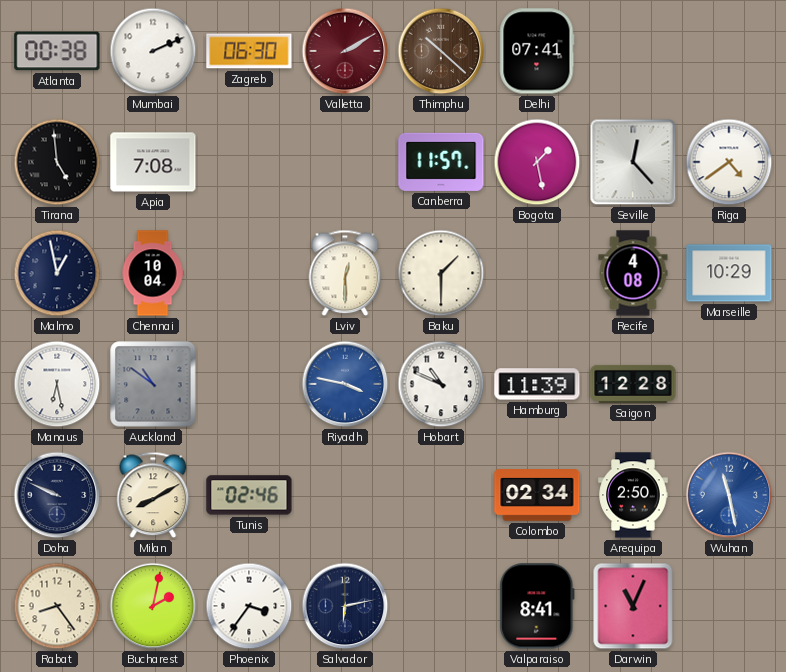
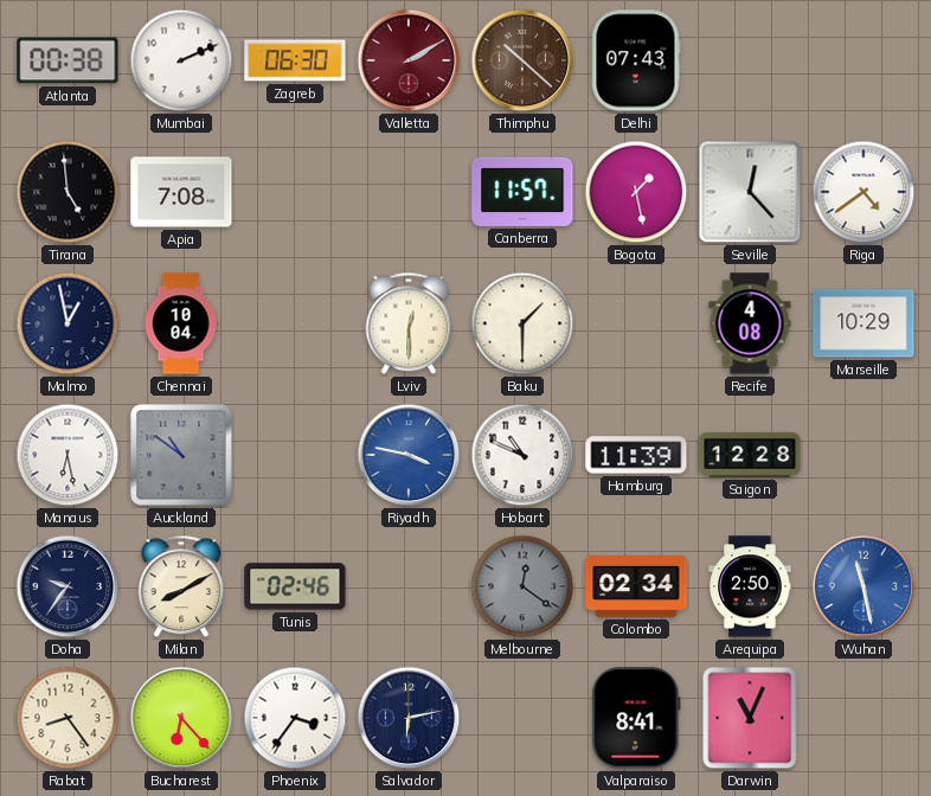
Delhi: 07:41 -> 07:43 (636, 60)
Doha: 9:49 -> 9:36 (68, 586)
Melbourne: none -> 12:21 (522, 586)
Bucharest: 2:02 -> 6:23 (181, 718)
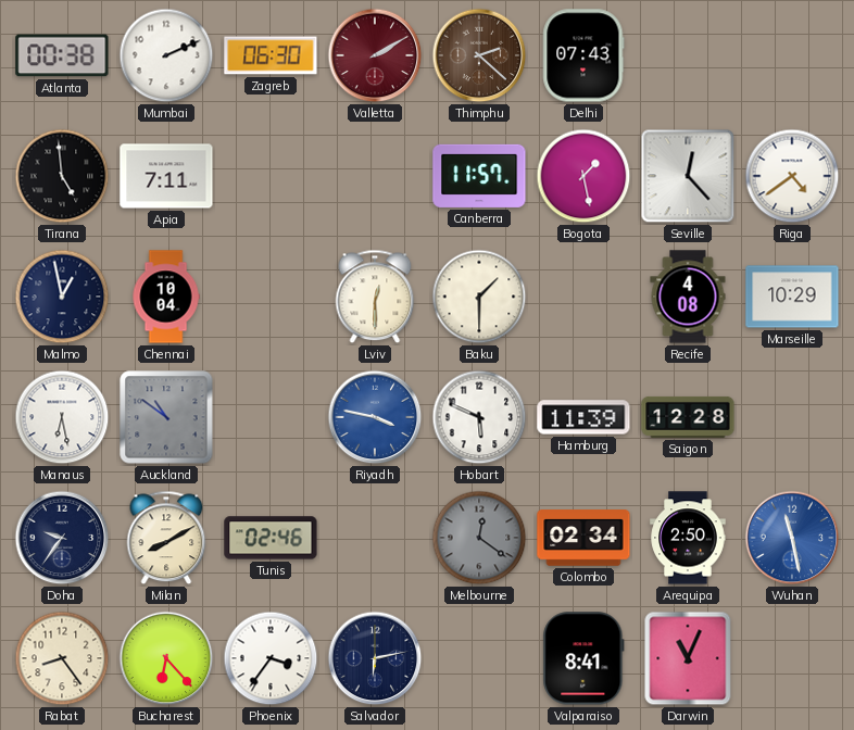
Thimphu: 10:22 -> 2:22 (479, 55)
Apia: 7:08 -> 7:11 (166, 176)
Hobart: 10:49 -> 5:49 (479, 417)
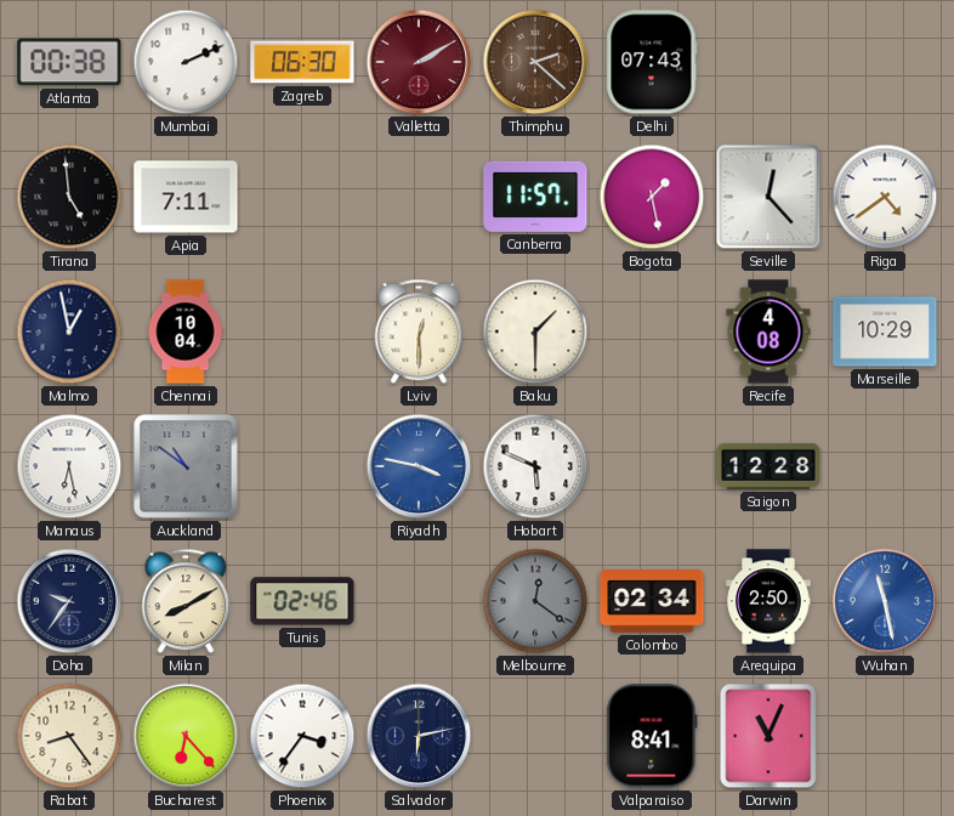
Hamburg: 11:39 -> none (583, 417)
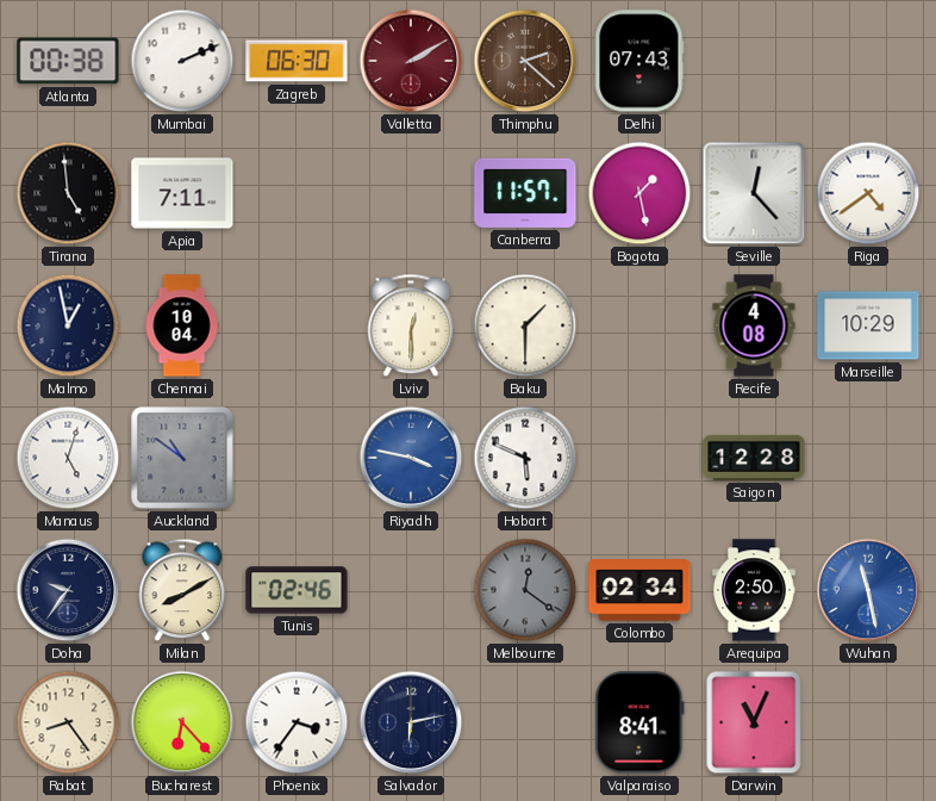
Manaus: 6:28 -> 5:03 (68, 458)
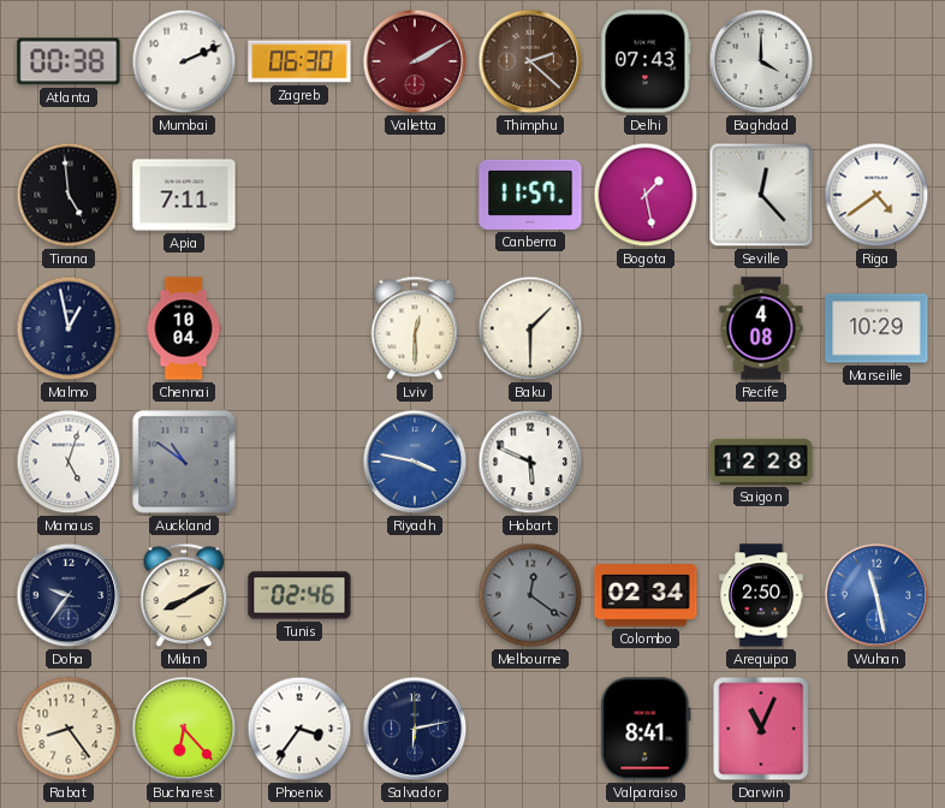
Baghdad: none -> 4:00 (761, 61)
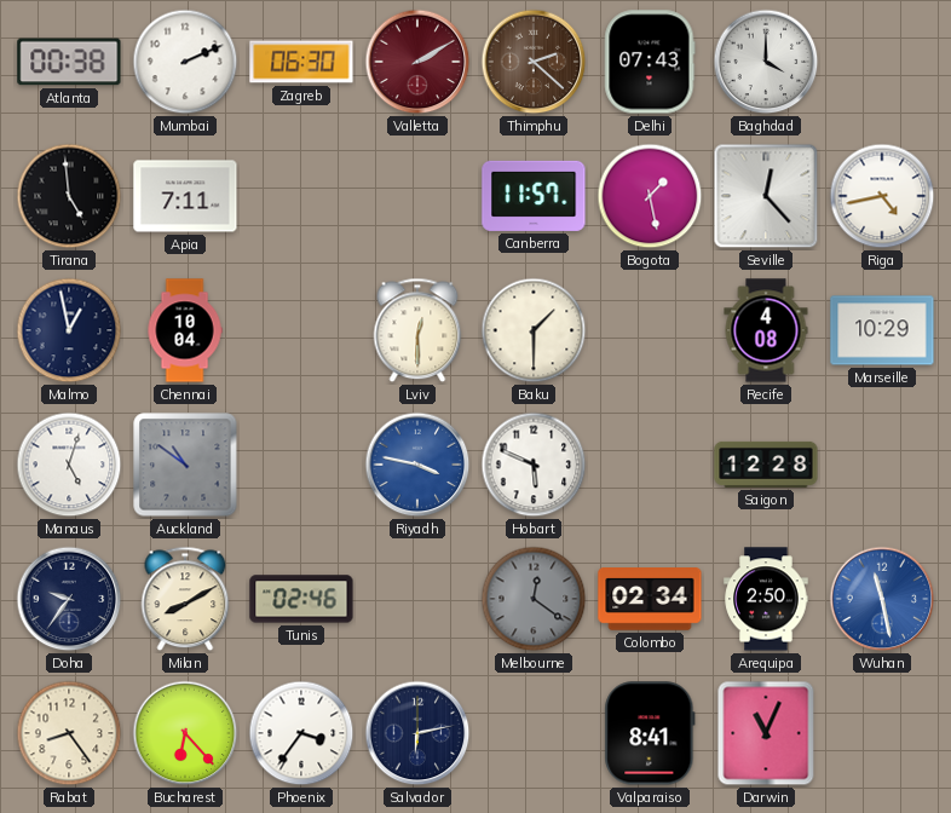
Riga: 4:39 -> 4:43 (882, 196)
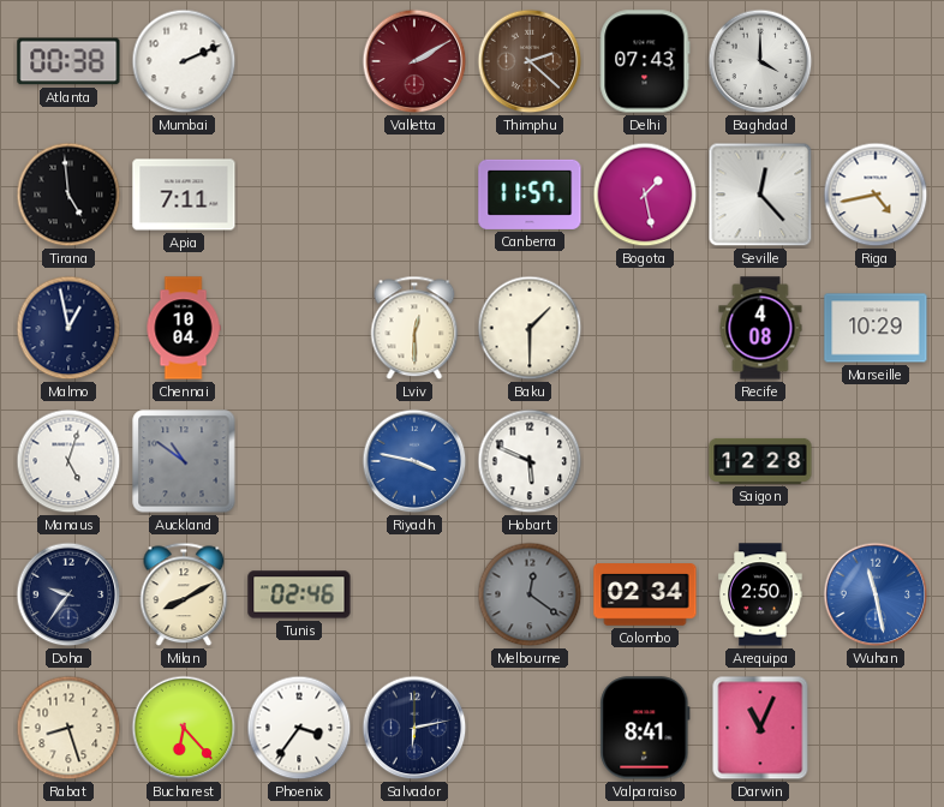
Zagreb: 06:30 -> none (301, 62)
Rabat: 8:24 -> 8:27 (68, 728)
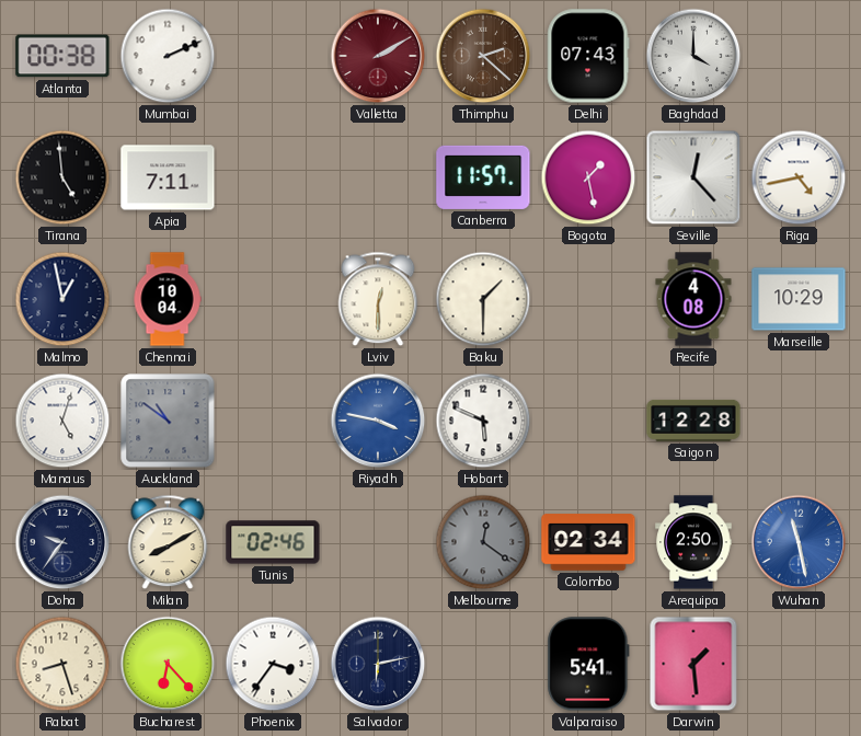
Valparaiso: 8:41 -> 5:41 (588, 664)
Darwin: 11:04 -> 1:29 (693, 664)
